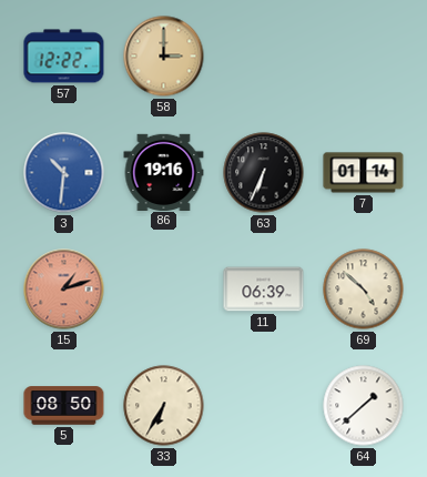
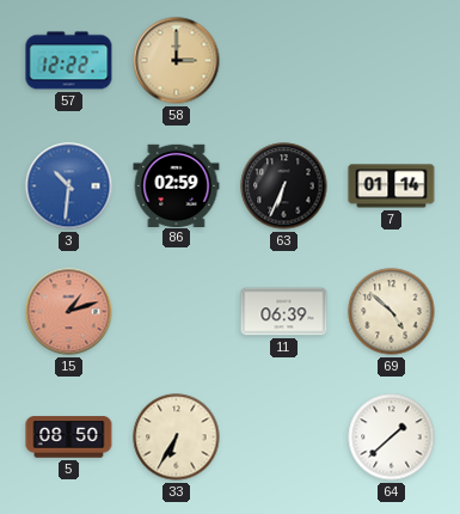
86: 19:16 -> 02:59 (177, 185)
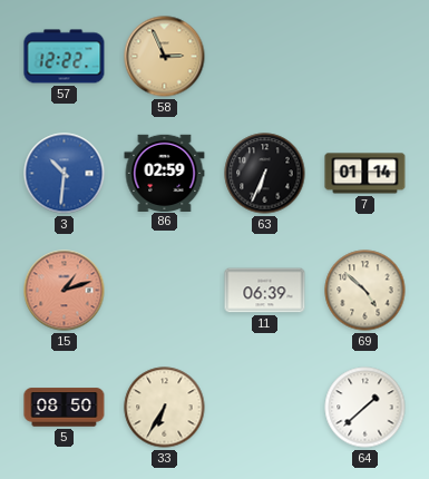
58: 3:00 -> 2:56 (165, 57)
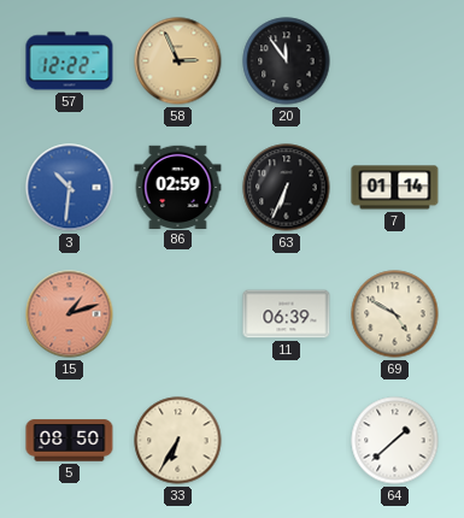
20: none -> 11:54 (287, 61)
69: 4:52 -> 4:50 (395, 314)
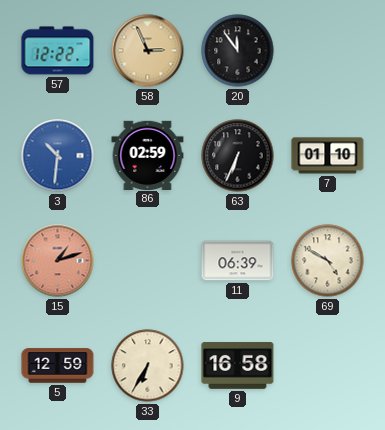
7: 01:14 -> 01:10 (328, 156)
5: 08:50 -> 12:59 (58, 366)
9: none -> 16:58 (238, 366)
64: 1:38 -> none (395, 441)
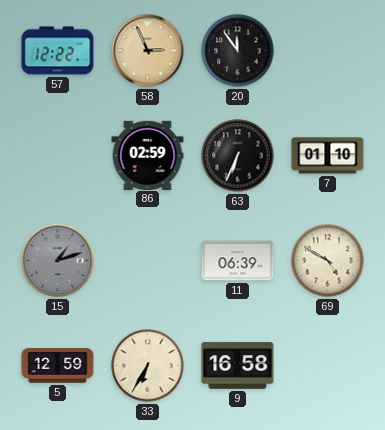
3: 10:31 -> none (58, 156)
15 dial: salmon -> grey (58, 261)
